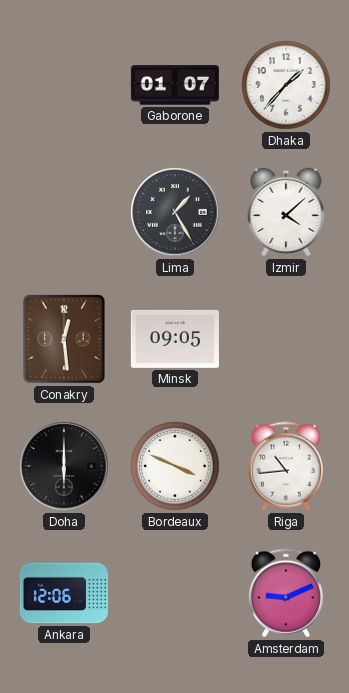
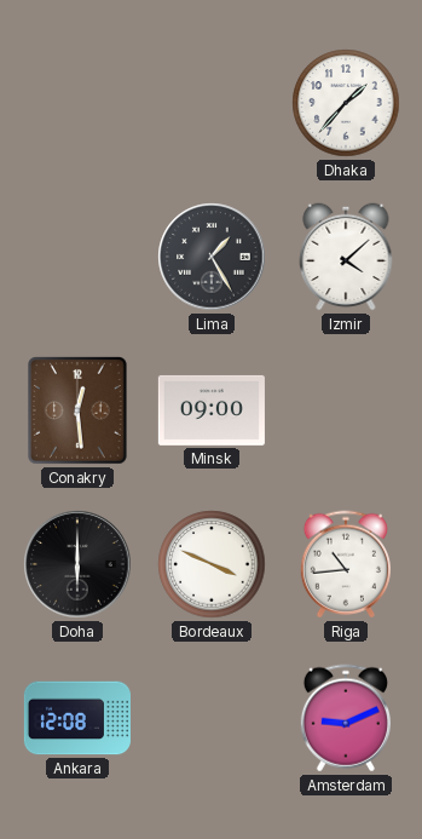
Gaborone: 01:07 -> none (175, 85)
Minsk: 09:05 -> 09:00 (212, 410)
Ankara: 12:06 -> 12:08 (77, 718)
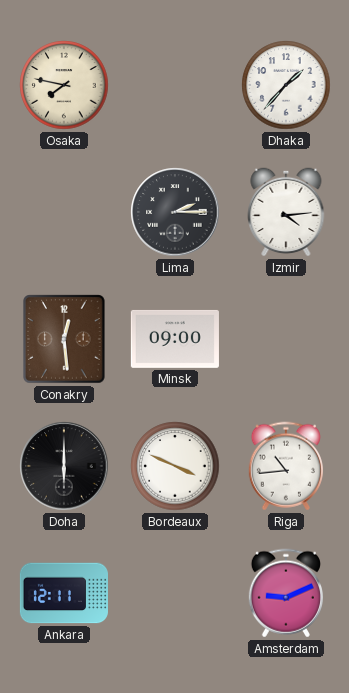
Osaka: none -> 7:47 (64, 85)
Lima: 1:25 -> 2:15 (175, 212)
Izmir: 4:08 -> 4:14 (286, 212)
Ankara: 12:08 -> 12:11 (64, 593)
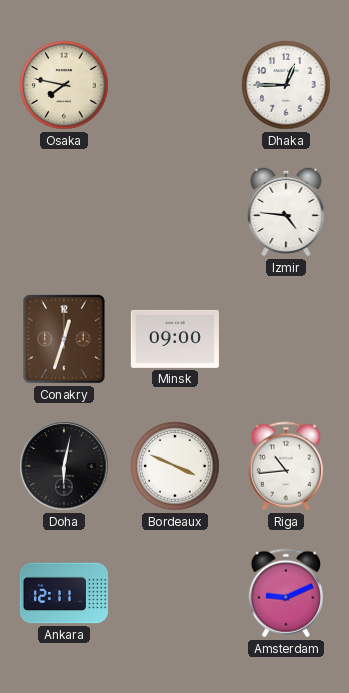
Dhaka: 1:37 -> 12:45 (286, 85)
Lima: 2:15 -> none (175, 212)
Izmir: 4:14 -> 4:46 (286, 212)
Conakry: 12:29 -> 12:33 (64, 339)
Doha: 6:00 -> 6:02 (64, 466)
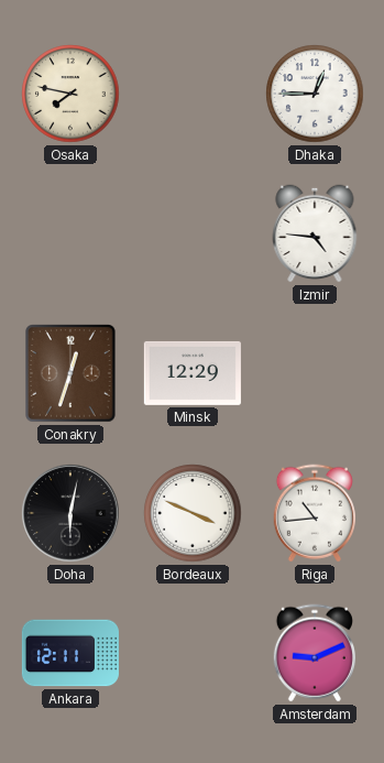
Minsk: 09:00 -> 12:29 (193, 373)
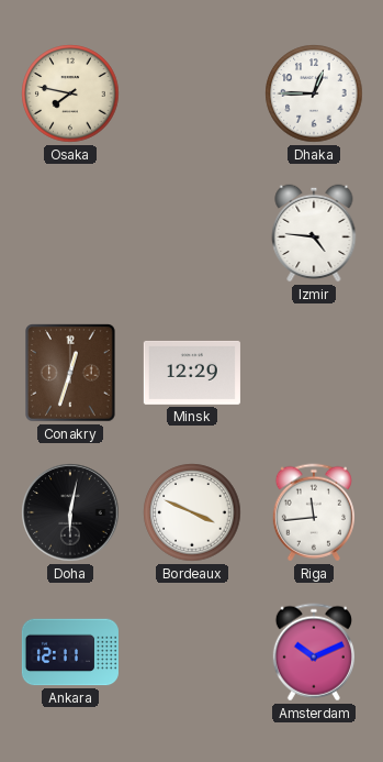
Riga: 10:44 -> 11:44 (314, 512)
Amsterdam: 9:11 -> 10:11 (314, 652)
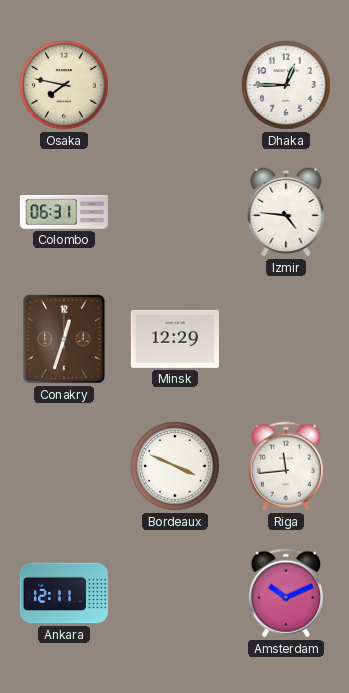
Colombo: none -> 06:31 (64, 212)
Doha: 6:02 -> none (70, 512)
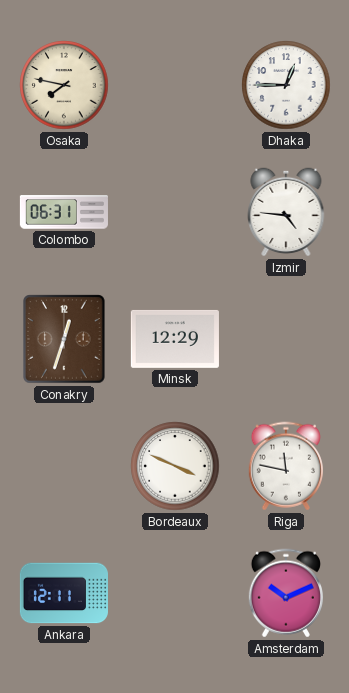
Riga: 11:44 -> 11:47 (286, 466)
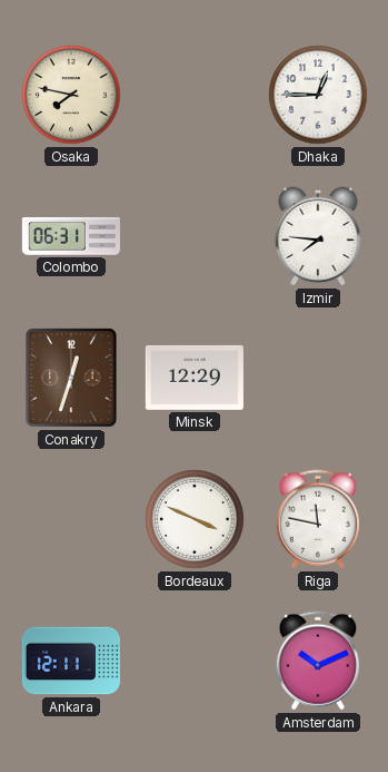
Izmir: 4:46 -> 7:46 (318, 236)
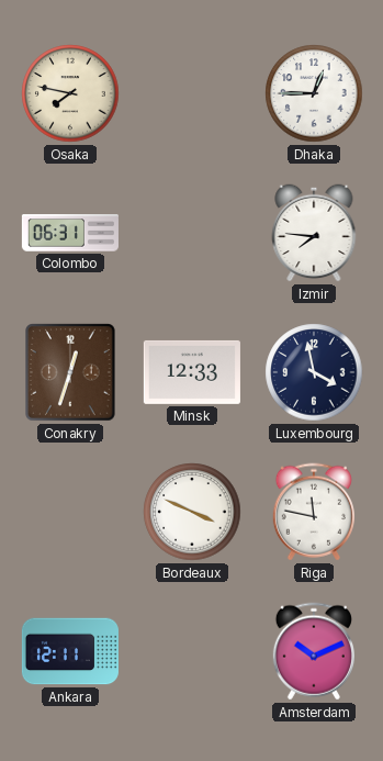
Minsk: 12:29 -> 12:33 (192, 372)
Luxembourg: none -> 3:58 (314, 372)
